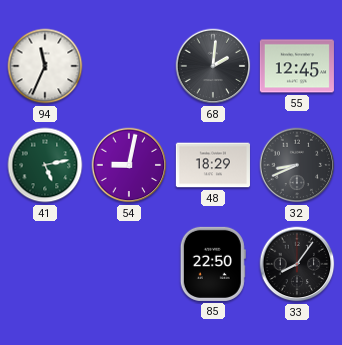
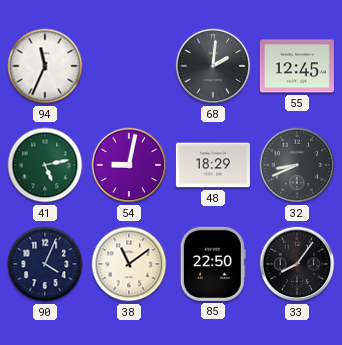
90: none -> 4:04 (45, 264)
38: none -> 11:09 (129, 264)
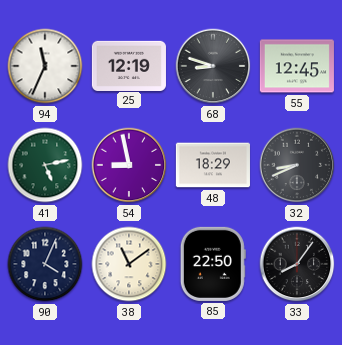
25: none -> 12:19 (129, 65)
68: 2:01 -> 8:48 (213, 66)
54: 9:02 -> 8:58 (129, 165)
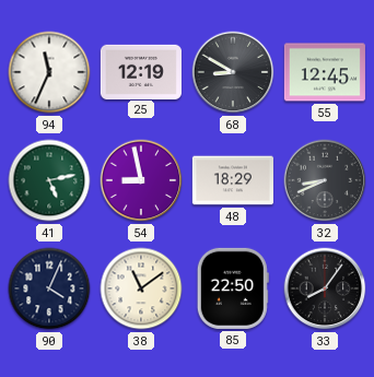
68: 8:48 -> 8:50 (233, 72)
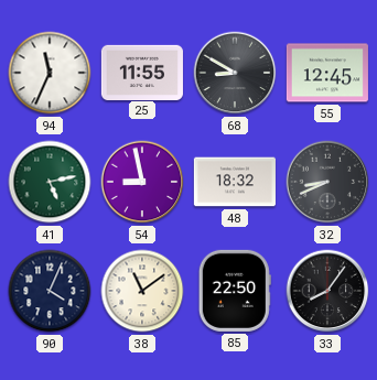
25: 12:19 -> 11:55 (142, 72)
48: 18:29 -> 18:32 (235, 182)
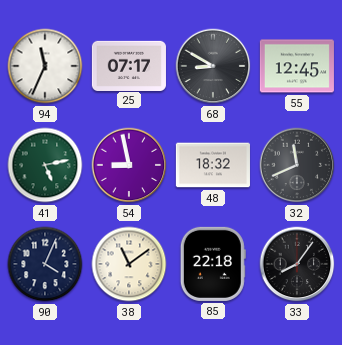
25: 11:55 -> 07:17 (129, 65)
32: 8:41 -> 11:41 (297, 165)
85: 22:50 -> 22:18 (213, 264)
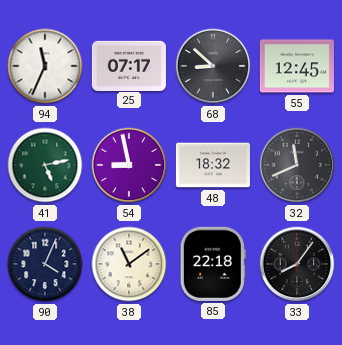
68: 8:50 -> 8:52 (213, 66)
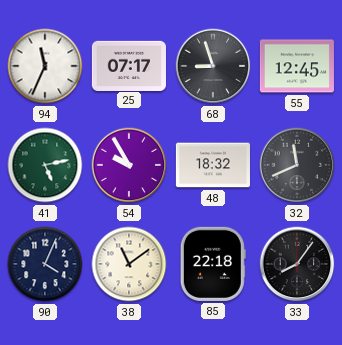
68: 8:52 -> 8:57 (213, 66)
54: 8:58 -> 9:55 (129, 165)
